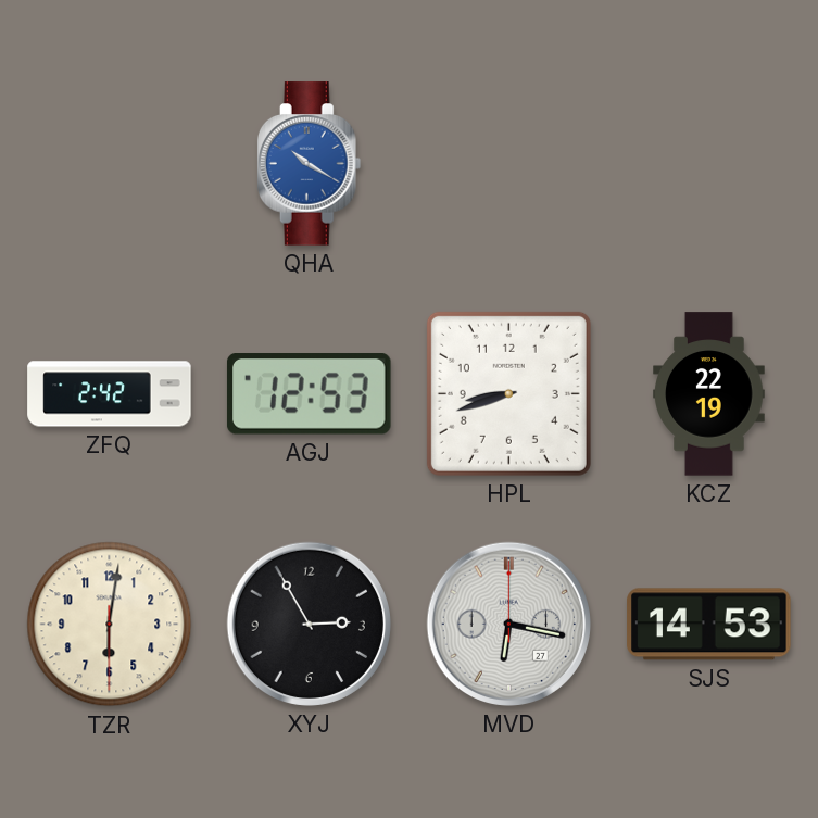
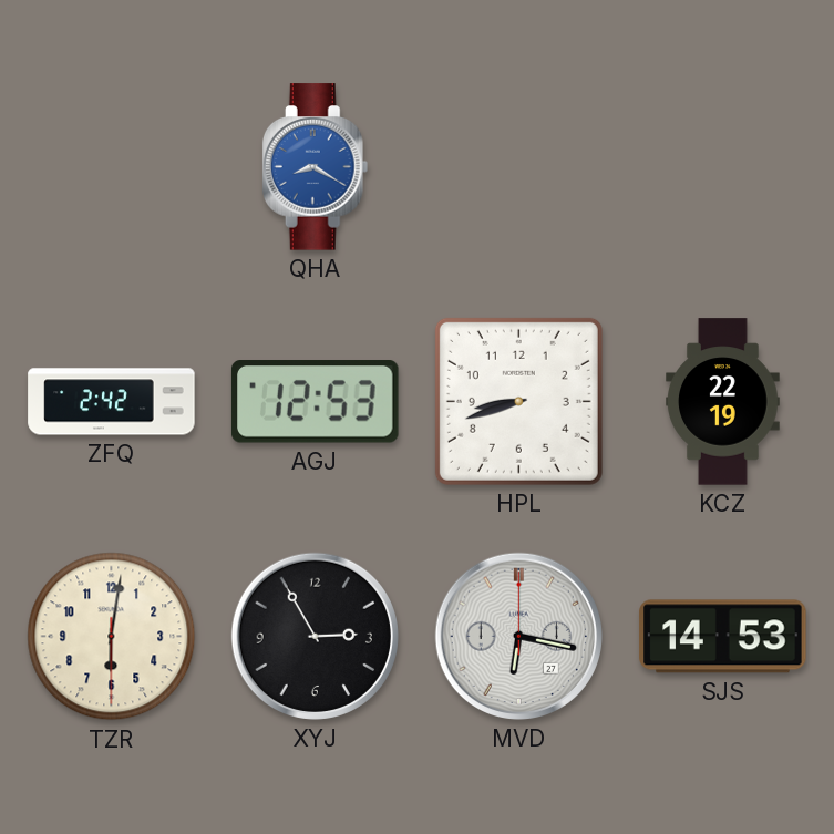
QHA: 10:20 -> 8:20 (316, 167)
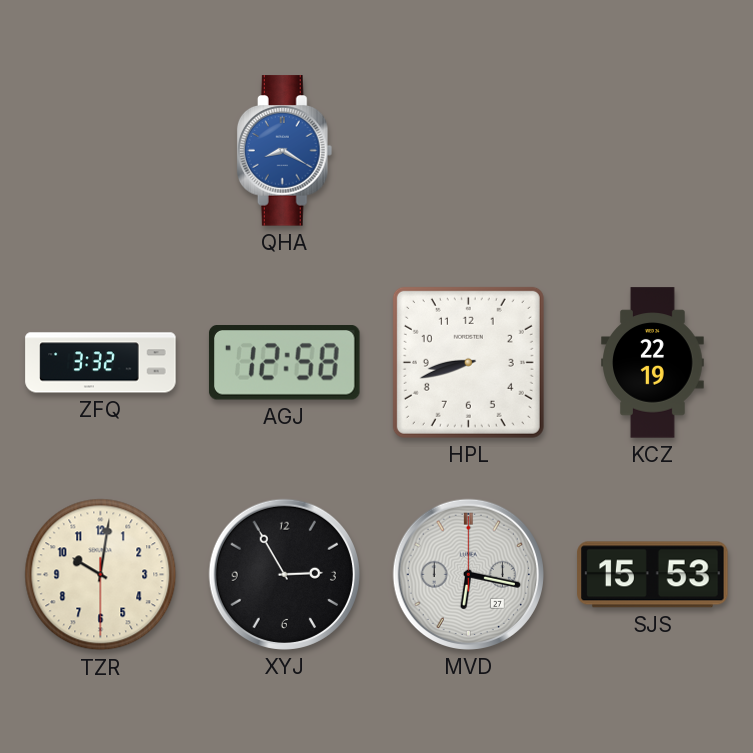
ZFQ: 2:42 -> 3:32 (101, 363)
AGJ: 12:53 -> 12:58 (284, 363)
TZR: 6:01 -> 10:01 (101, 575)
SJS: 14:53 -> 15:53 (653, 575)
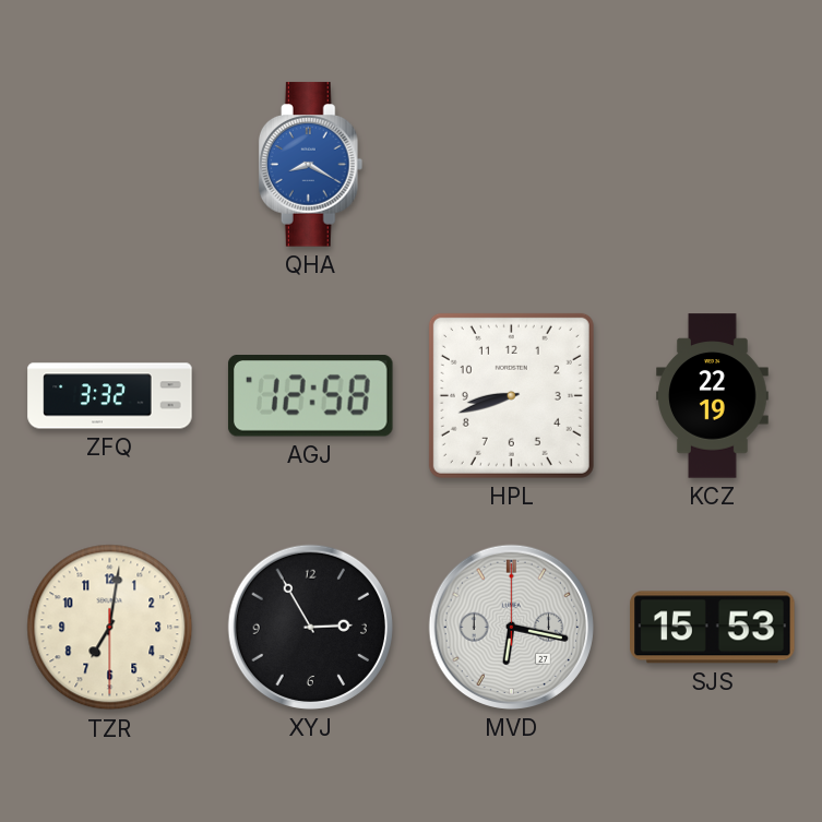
TZR: 10:01 -> 7:01 (110, 628)
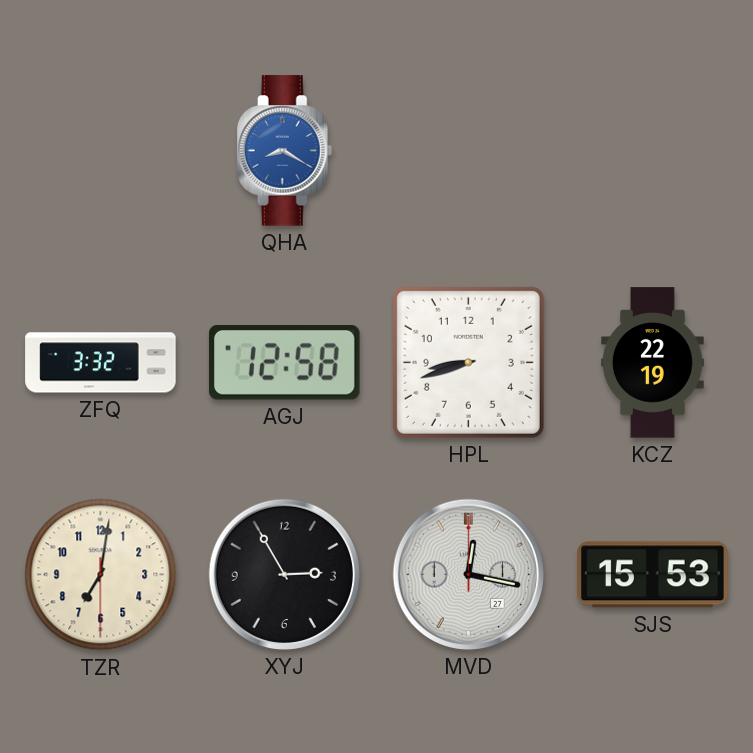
MVD: 6:17 -> 12:17 (468, 574)
